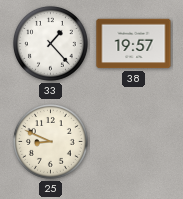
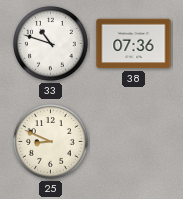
33: 1:23 -> 10:48 (51, 44)
38: 19:57 -> 07:36 (134, 44)
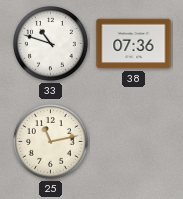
25: 8:49 -> 11:13 (51, 142)
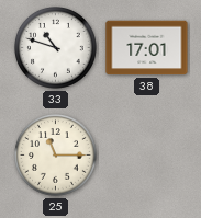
38: 07:36 -> 17:01 (147, 48)
25: 11:13 -> 11:15 (56, 156)
